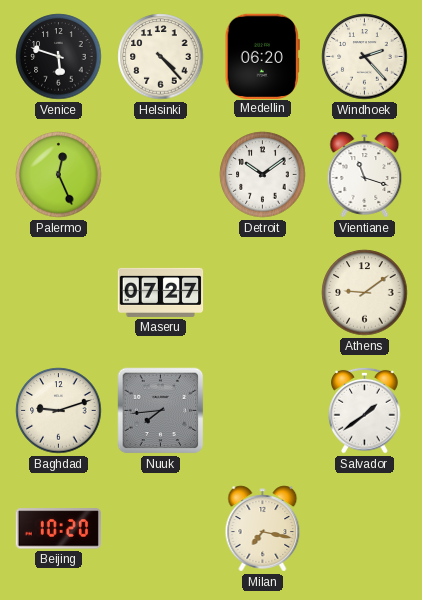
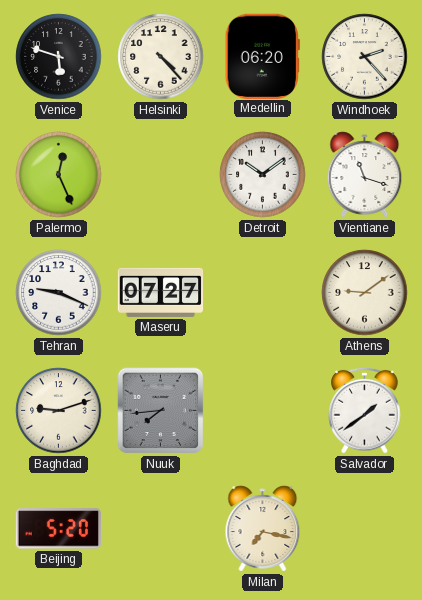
Tehran: none -> 9:19 (59, 293)
Beijing: 10:20 -> 5:20 (58, 529)
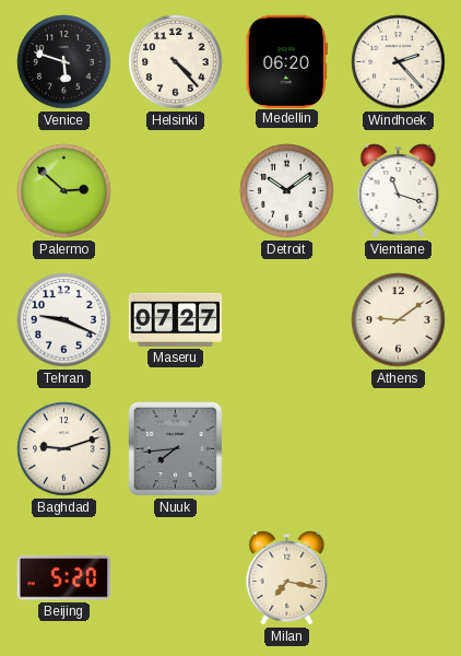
Palermo: 12:26 -> 2:52 (64, 191)
Salvador: 1:39 -> none (365, 410)
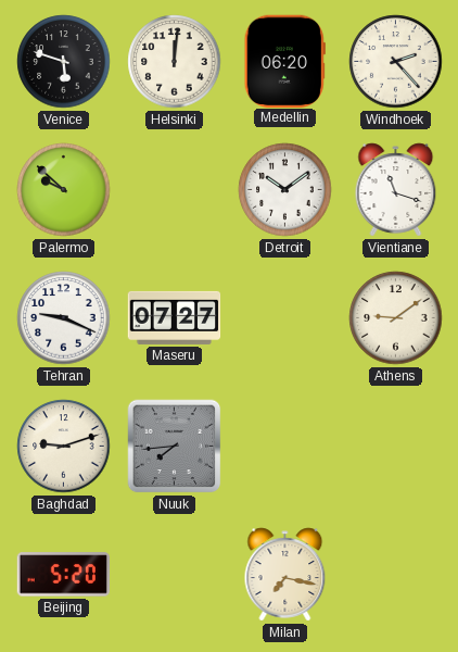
Helsinki: 4:23 -> 12:01 (175, 62)
Palermo: 2:52 -> 9:52 (64, 190)
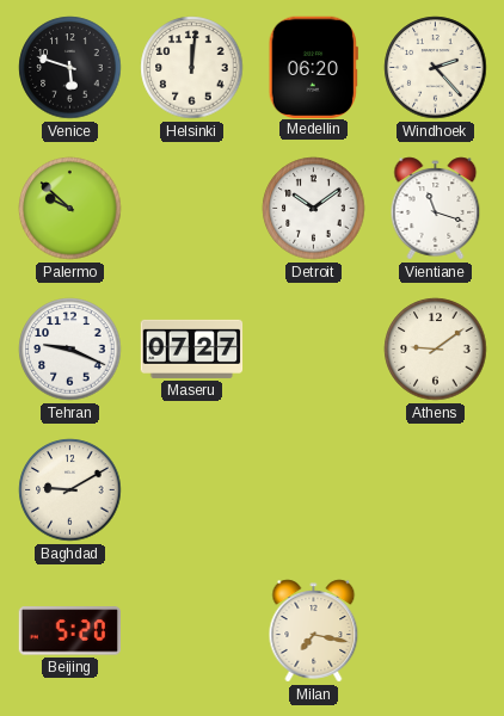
Baghdad: 9:12 -> 9:10 (70, 490)
Nuuk: 7:44 -> none (175, 447)
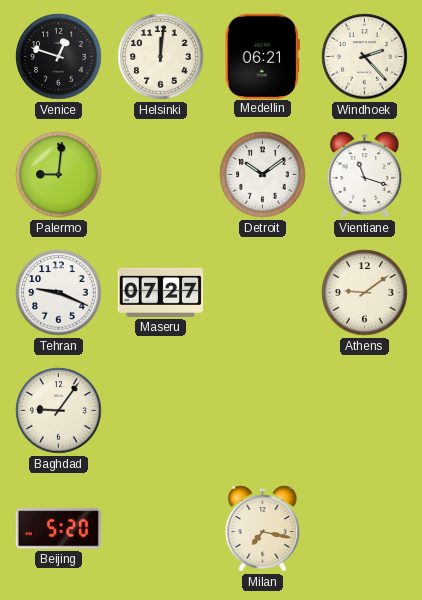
Venice: 5:48 -> 12:48 (59, 57)
Medellin: 06:20 -> 06:21 (262, 56)
Palermo: 9:52 -> 9:01 (59, 175)
Baghdad: 9:10 -> 9:06 (59, 411)
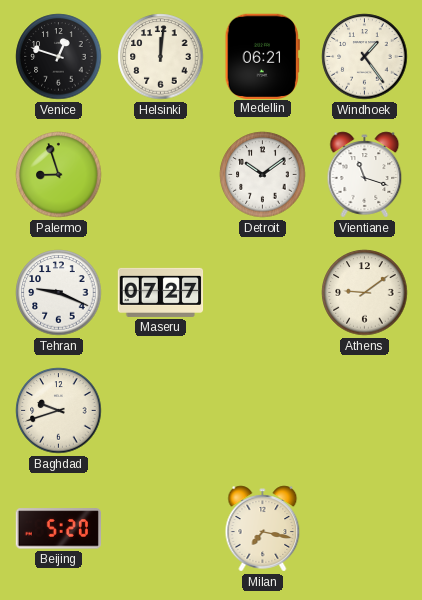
Windhoek: 2:23 -> 1:24 (365, 57)
Palermo: 9:01 -> 8:57 (59, 175)
Baghdad: 9:06 -> 9:42 (59, 411)
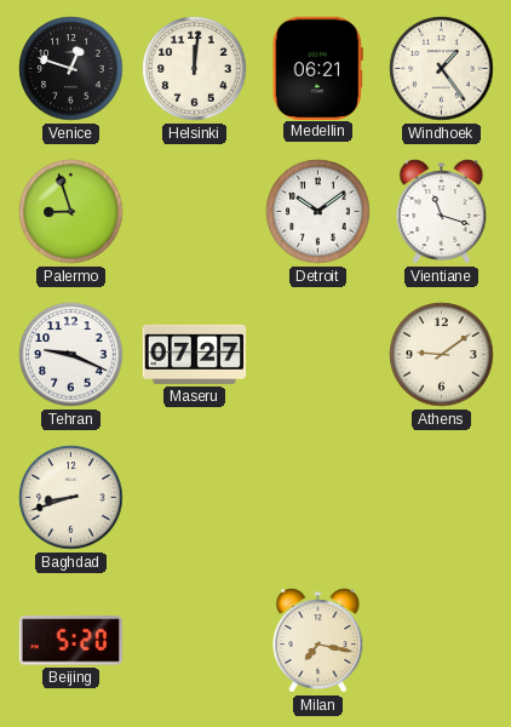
Baghdad: 9:42 -> 8:42 (71, 498)
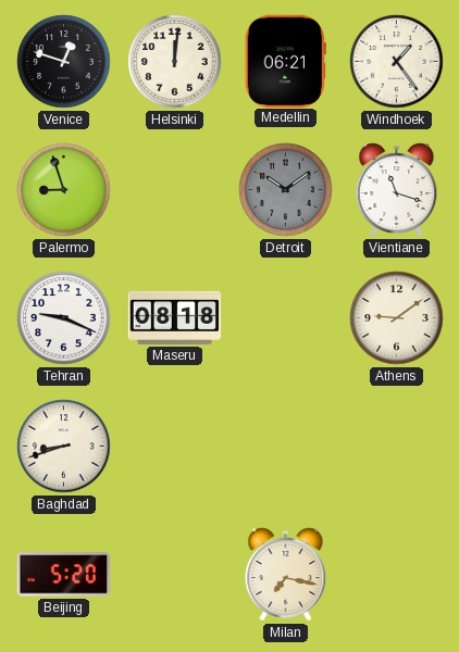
Detroit dial: white -> grey (286, 190)
Maseru: 07:27 -> 08:18 (175, 317)
